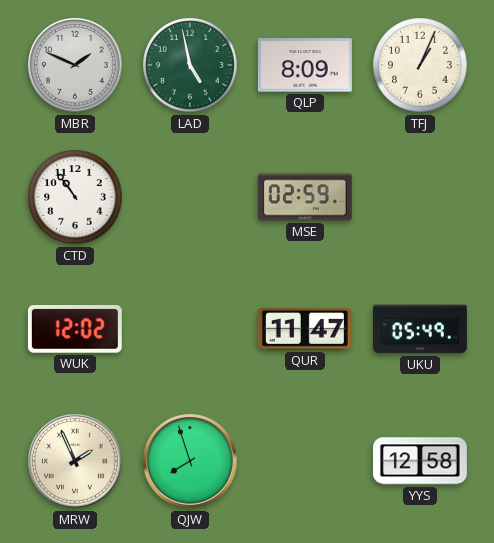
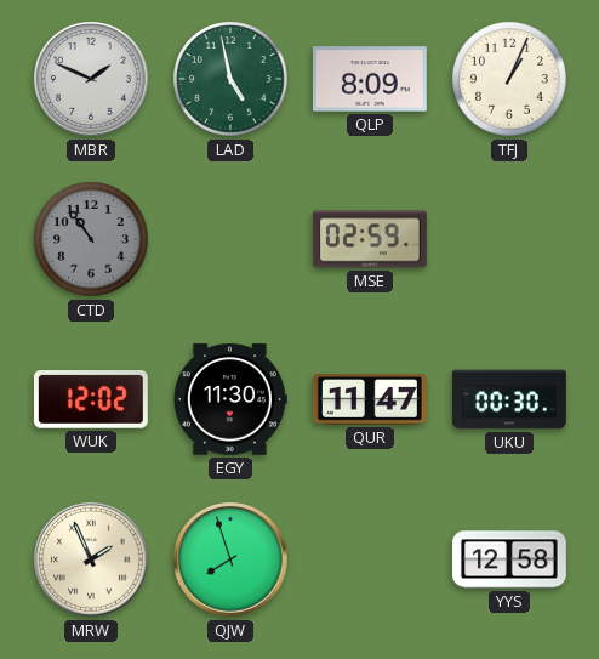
CTD dial: white -> grey (91, 239)
EGY: none -> 11:30 (230, 399)
UKU: 05:49 -> 00:30 (510, 399)
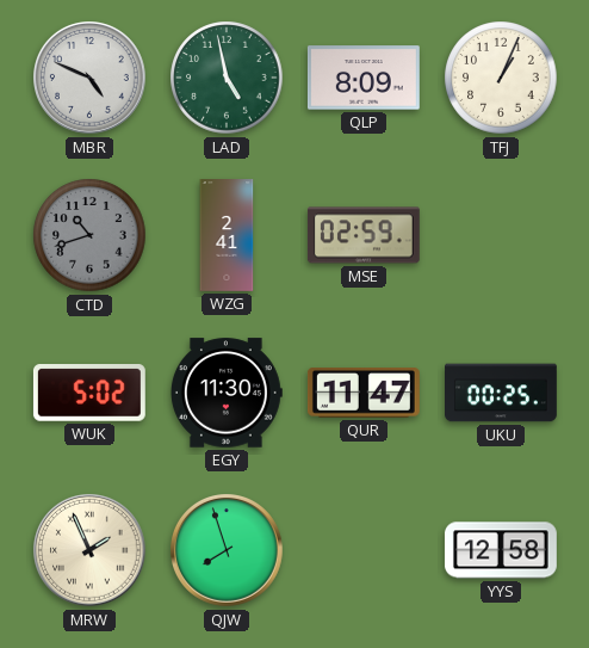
MBR: 1:49 -> 4:49 (91, 79)
CTD: 10:54 -> 10:42 (89, 235)
WZG: none -> 2:41 (227, 236)
WUK: 12:02 -> 5:02 (89, 393)
UKU: 00:30 -> 00:25 (502, 393)
